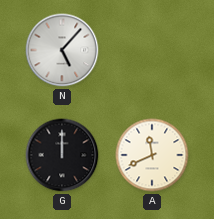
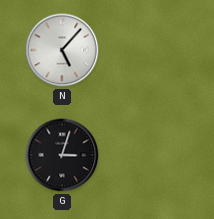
G: 12:00 -> 3:03 (62, 155)
A: 11:41 -> none (152, 155)
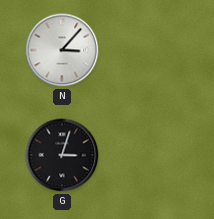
N: 5:07 -> 3:07 (62, 50)
